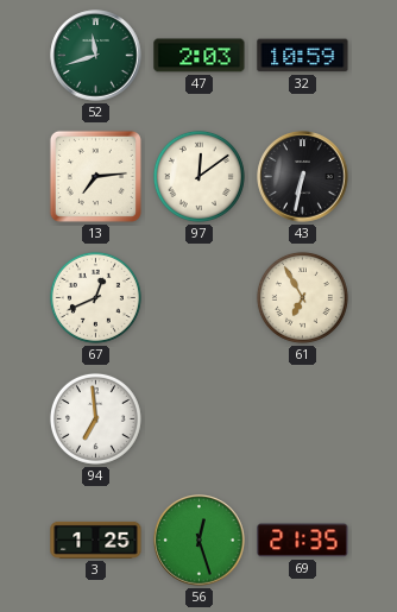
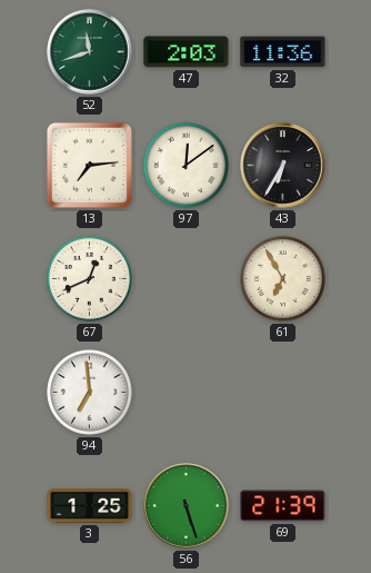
32: 10:59 -> 11:36 (283, 52)
43: 6:32 -> 6:35 (283, 166)
56: 12:27 -> 5:27 (187, 506)
69: 21:35 -> 21:39 (283, 506)
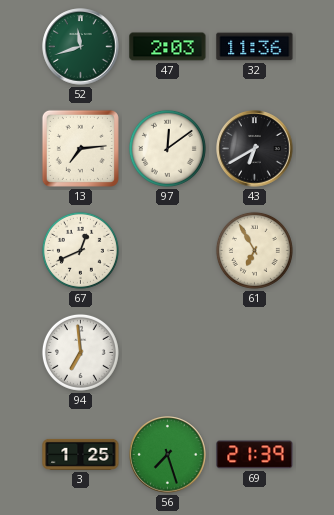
43: 6:35 -> 6:40 (255, 149)
56: 5:27 -> 7:27 (168, 455)
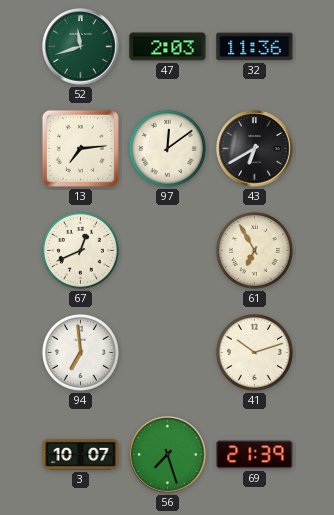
41: none -> 10:12 (254, 352)
3: 1:25 -> 10:07 (81, 454)
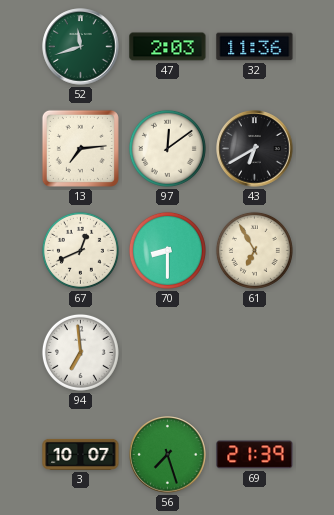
70: none -> 8:30 (167, 250)
41: 10:12 -> none (254, 352)
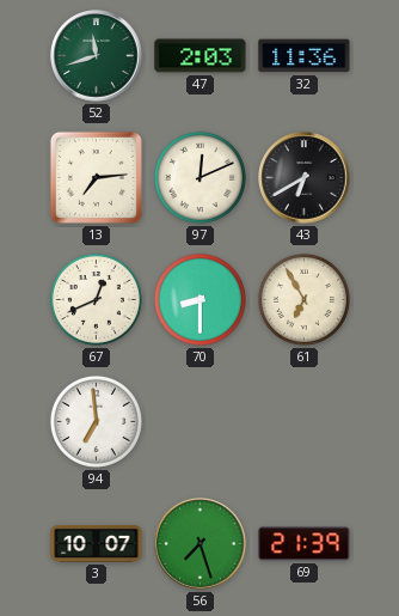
97: 12:09 -> 12:11 (199, 177)
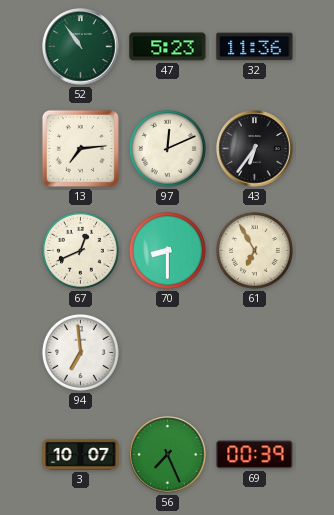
52: 11:42 -> 10:54 (81, 47)
47: 2:03 -> 5:23 (168, 47)
43: 6:40 -> 6:36 (255, 149)
56: 7:27 -> 7:26 (168, 455)
69: 21:39 -> 00:39 (255, 455)
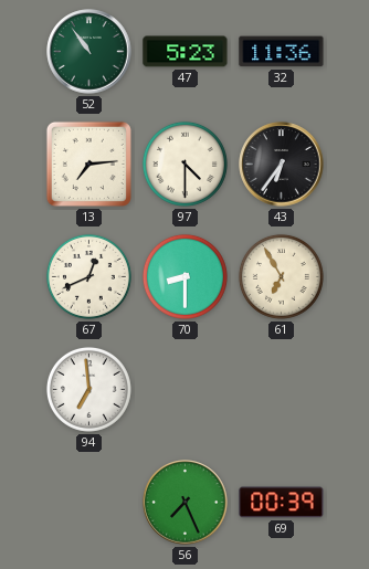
97: 12:11 -> 4:30 (184, 164)
3: 10:07 -> none (81, 454)
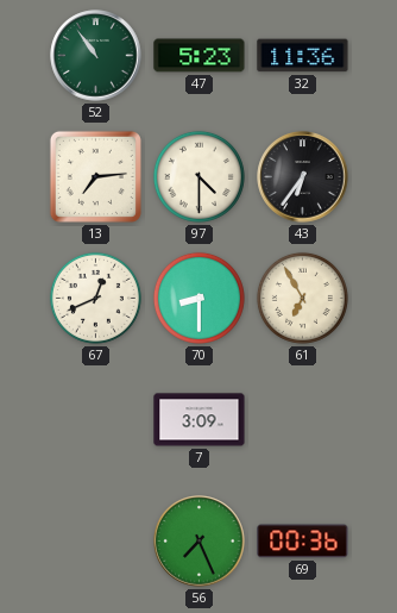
94: 6:59 -> none (88, 389)
7: none -> 3:09 (200, 420)
69: 00:39 -> 00:36 (303, 542)
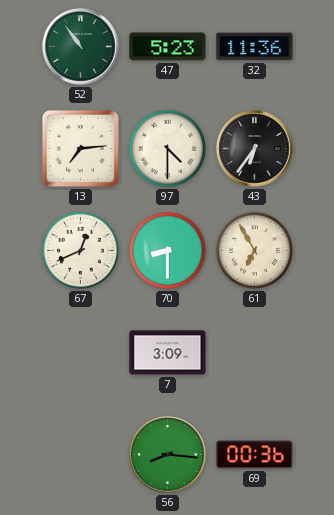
56: 7:26 -> 8:16 (168, 455)
